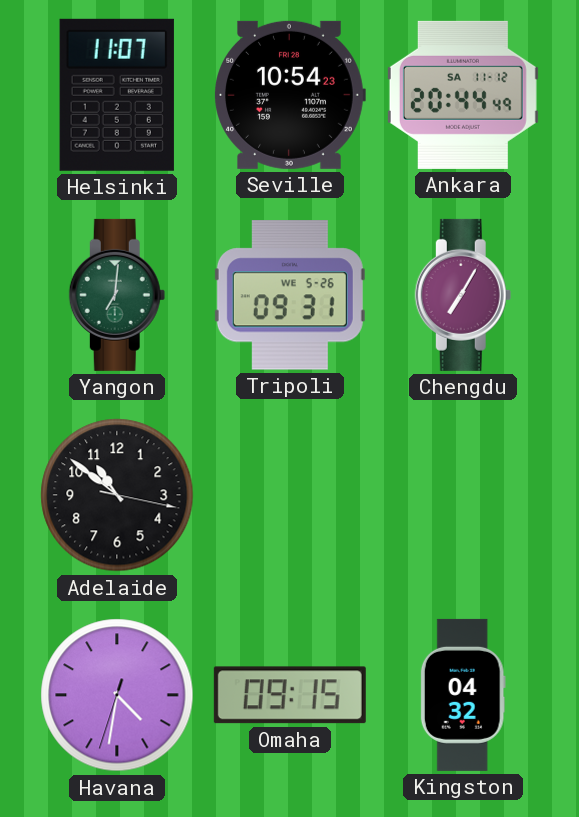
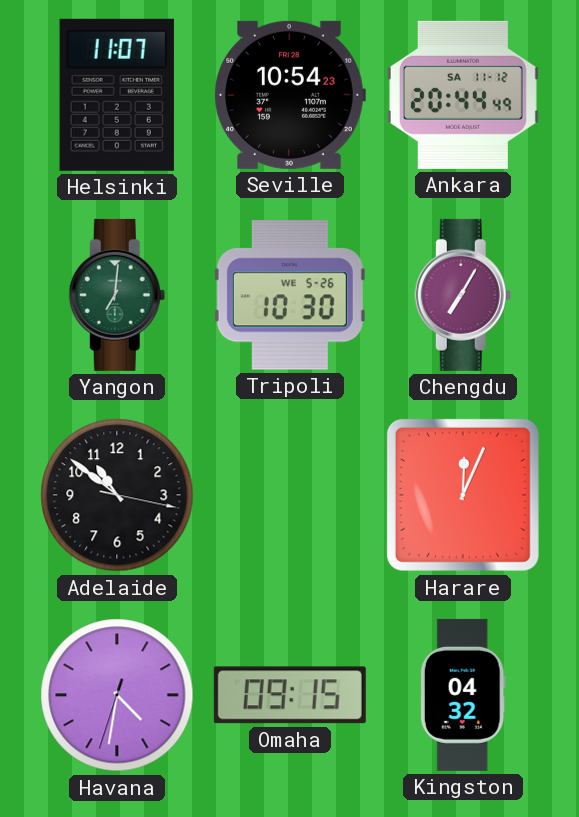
Tripoli: 09:31 -> 10:30 (290, 295)
Harare: none -> 12:04 (463, 495)
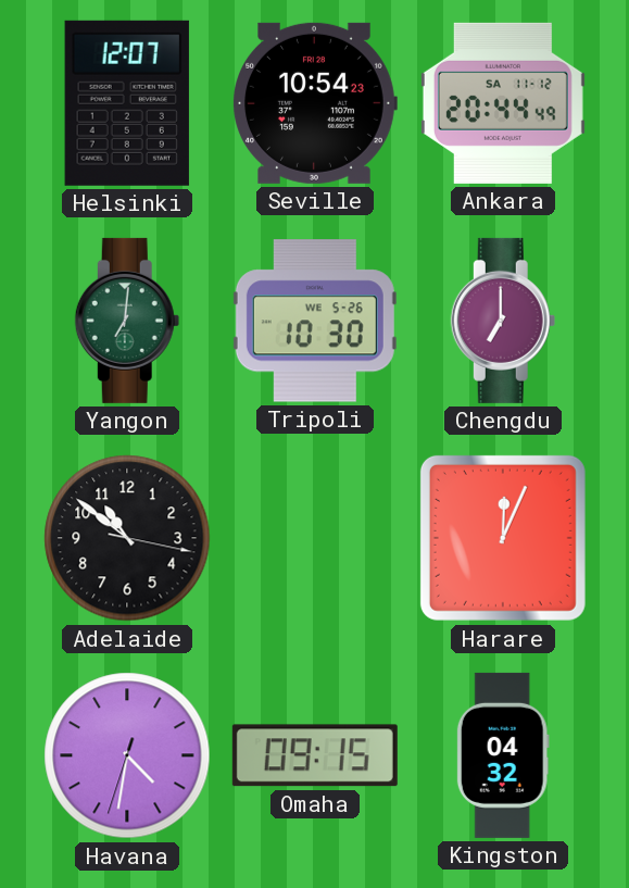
Helsinki: 11:07 -> 12:07 (127, 103)
Chengdu: 7:05 -> 7:00 (503, 321)
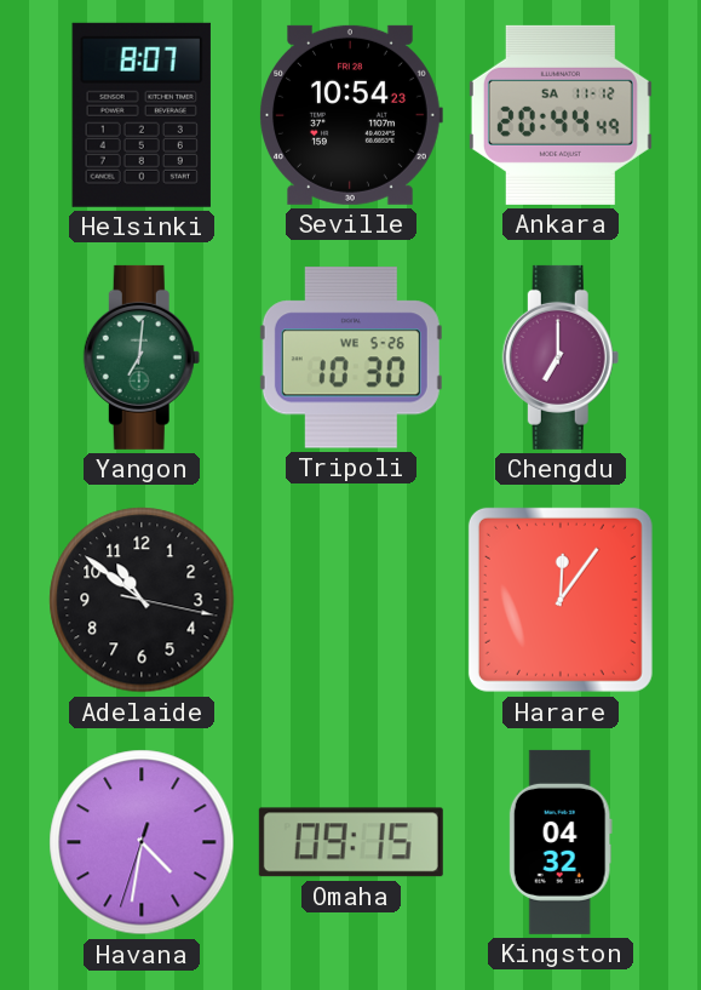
Helsinki: 12:07 -> 8:07 (142, 115)
Harare: 12:04 -> 12:06 (561, 600)
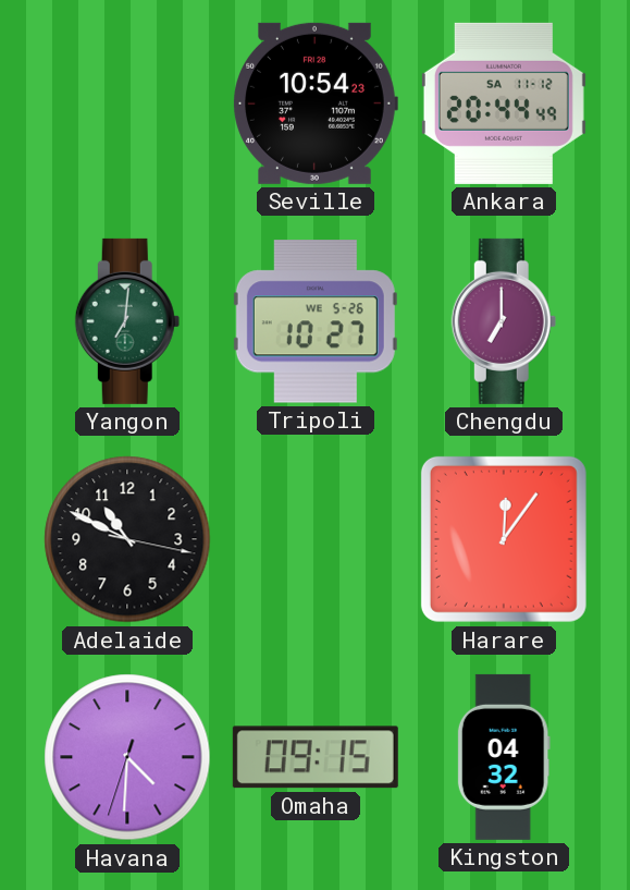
Helsinki: 8:07 -> none (142, 115)
Tripoli: 10:30 -> 10:27 (316, 321)
Adelaide: 10:51 -> 10:49 (127, 539)
Havana: 4:31 -> 4:30 (127, 757)
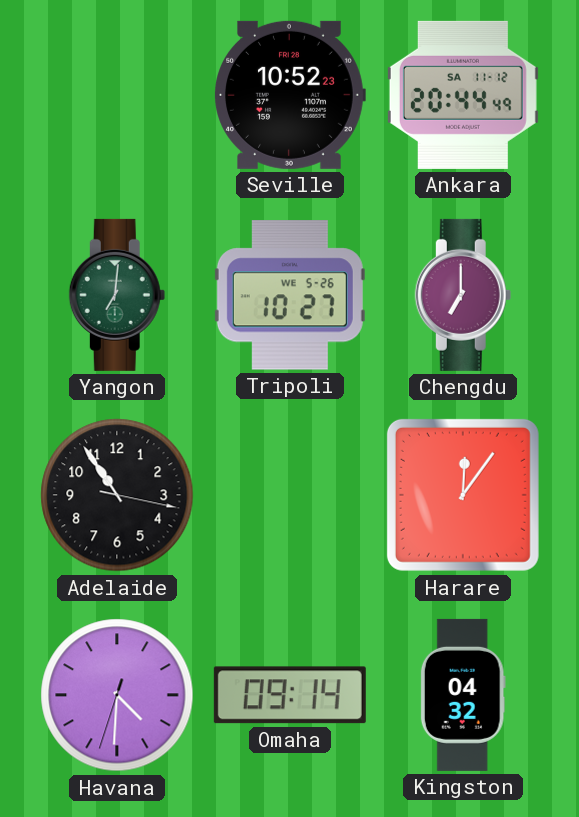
Seville: 10:54 -> 10:52 (290, 95)
Adelaide: 10:49 -> 10:54 (117, 495)
Omaha: 09:15 -> 09:14 (290, 695)
